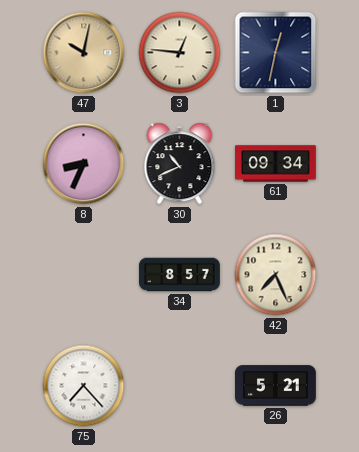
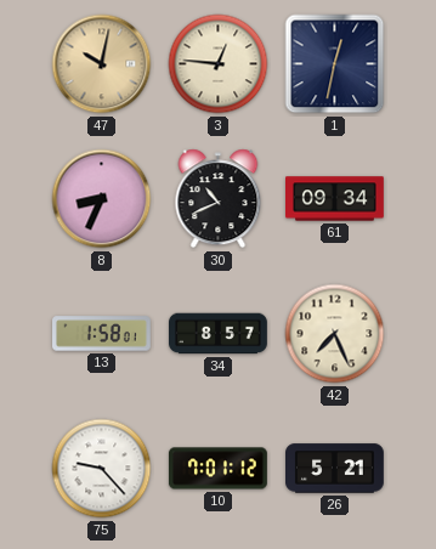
13: none -> 1:58 (102, 334)
75: 7:23 -> 9:23 (102, 469)
10: none -> 7:01 (217, 469)
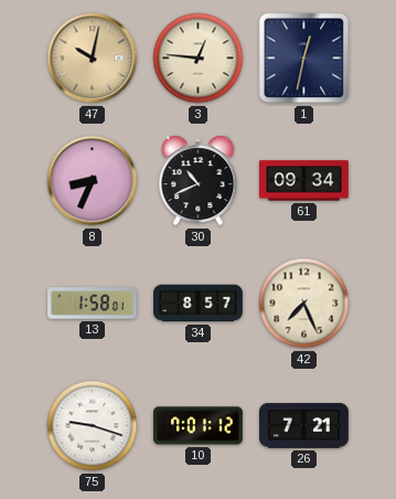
75: 9:23 -> 9:18 (93, 426)
26: 5:21 -> 7:21 (304, 426)
